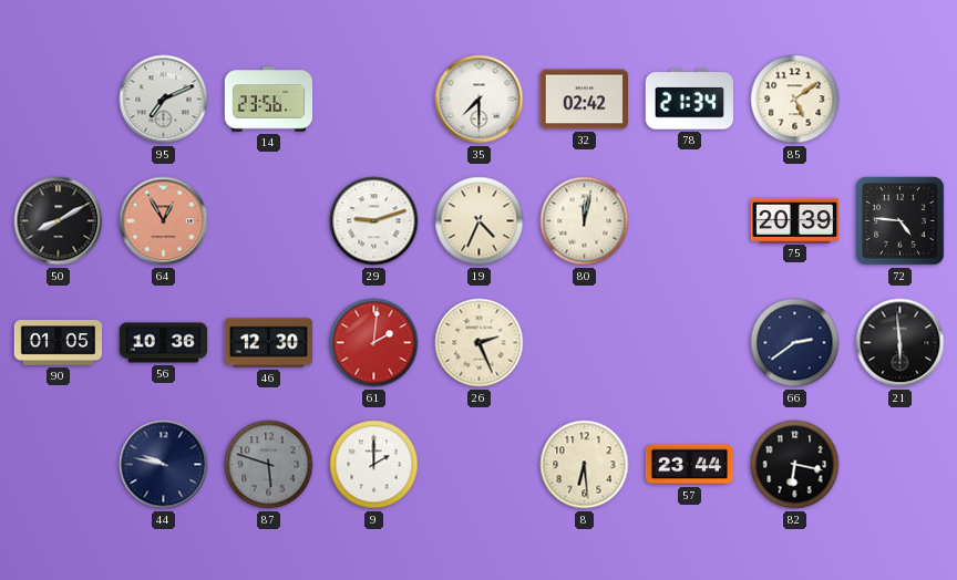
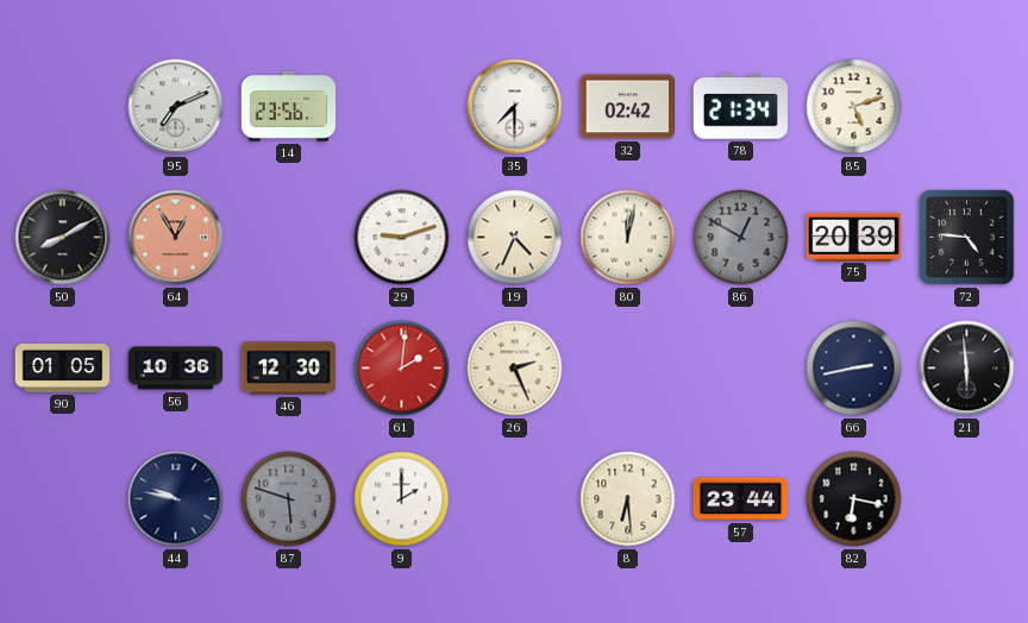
85: 5:09 -> 5:12 (854, 107)
86: none -> 12:50 (741, 238)
66: 2:39 -> 2:43 (854, 369)
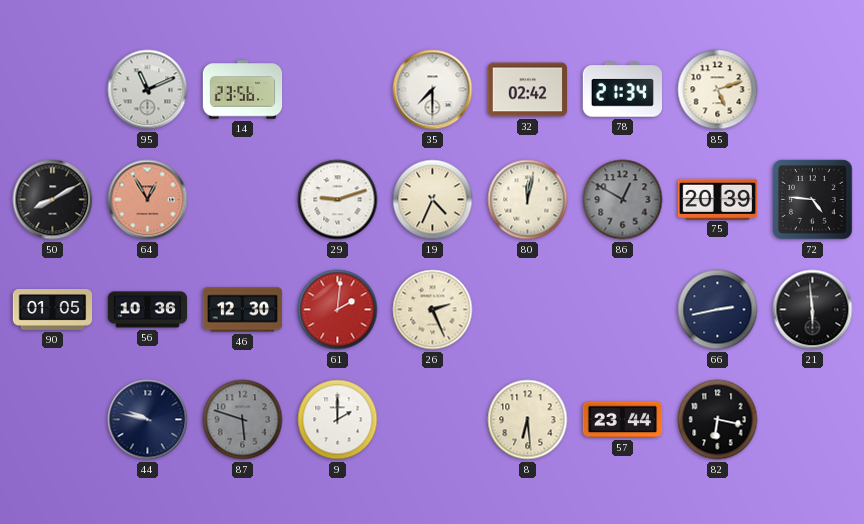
95: 7:11 -> 11:11 (148, 90)
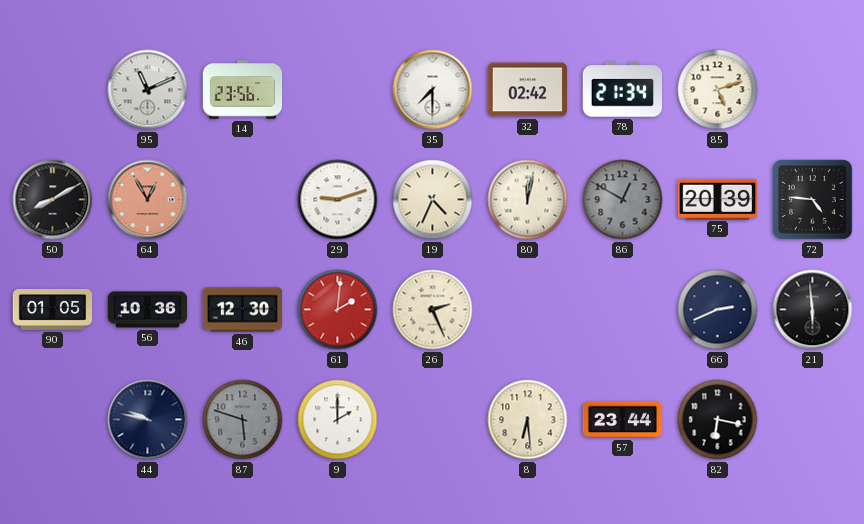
66: 2:43 -> 2:41 (718, 310)
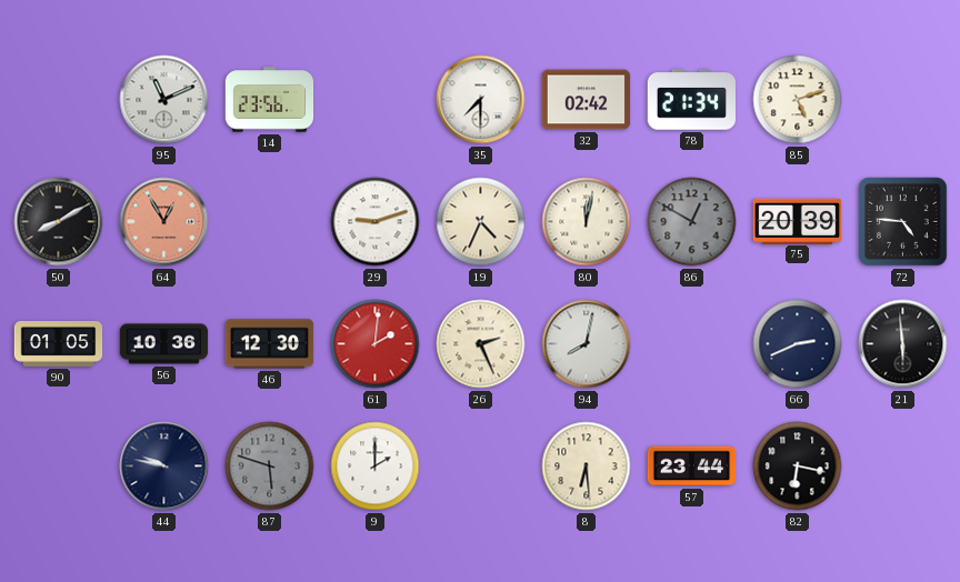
94: none -> 8:02 (587, 344)
